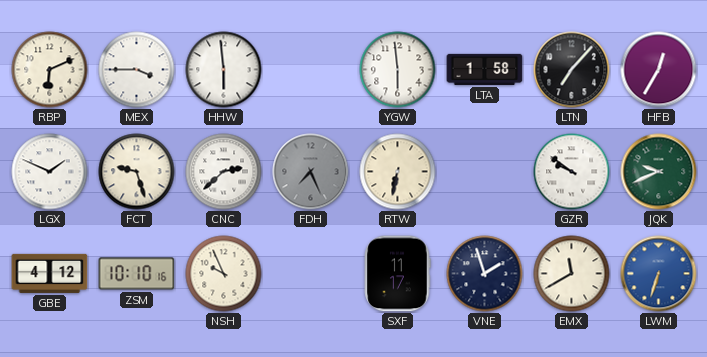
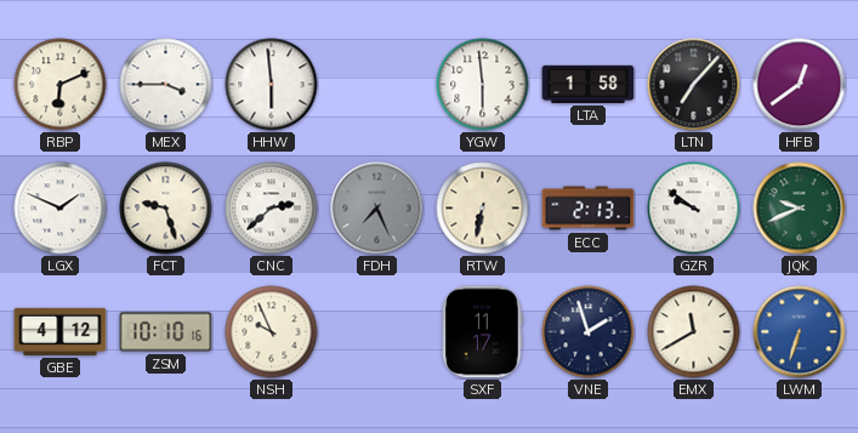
HFB: 12:35 -> 12:39 (800, 85)
ECC: none -> 2:13 (589, 209)
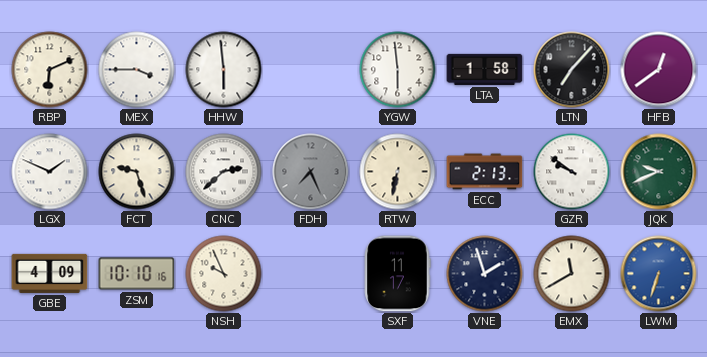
GBE: 4:12 -> 4:09 (50, 273)
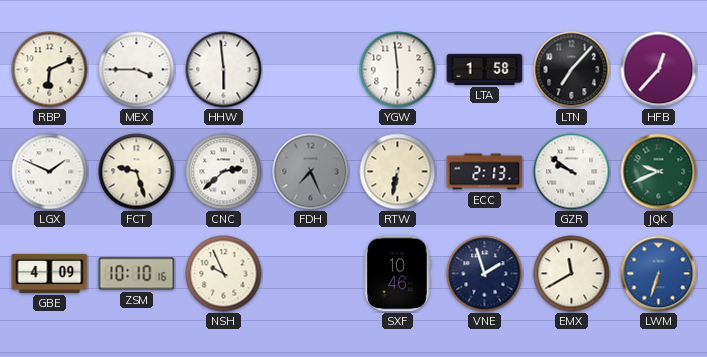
HFB: 12:39 -> 12:37 (659, 70)
SXF: 11:17 -> 10:46 (397, 274)
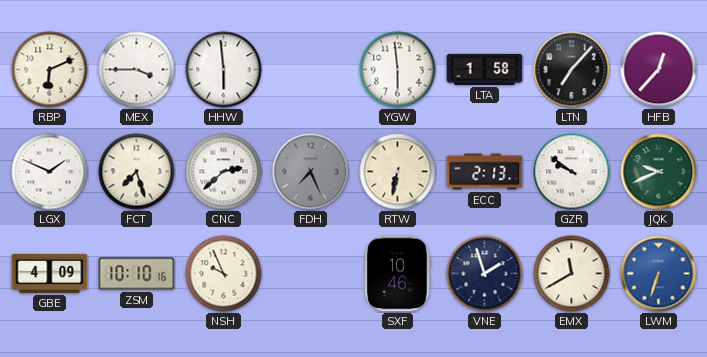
FCT: 9:27 -> 7:27 (137, 172)
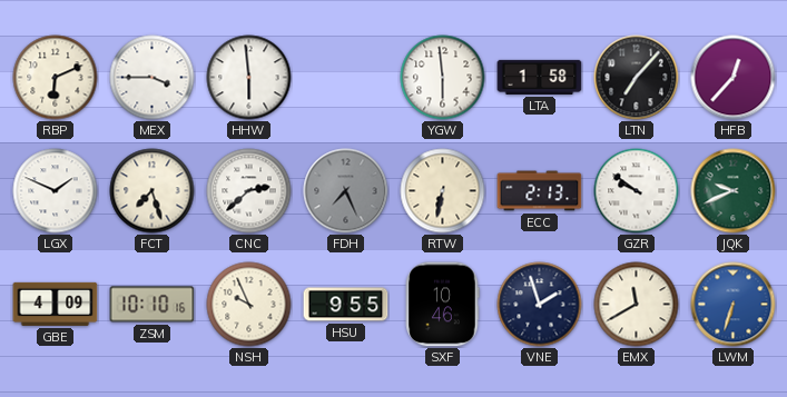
HSU: none -> 9:55 (346, 305)
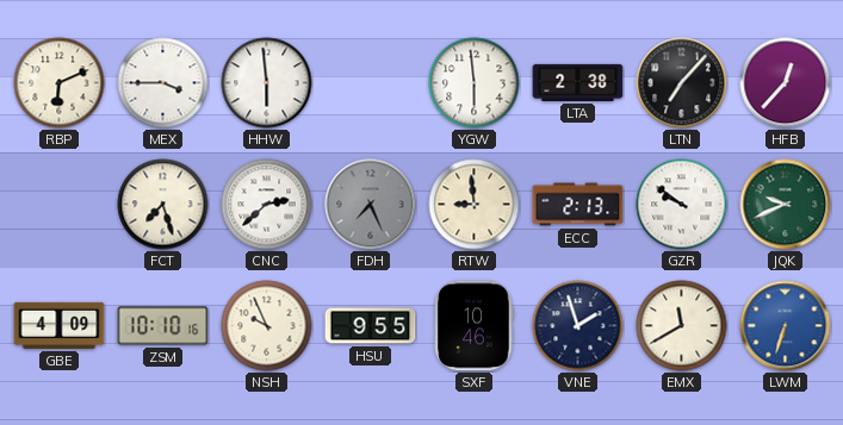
LTA: 1:58 -> 2:38 (578, 82)
LGX: 1:49 -> none (56, 191)
RTW: 6:32 -> 8:59 (475, 205)
